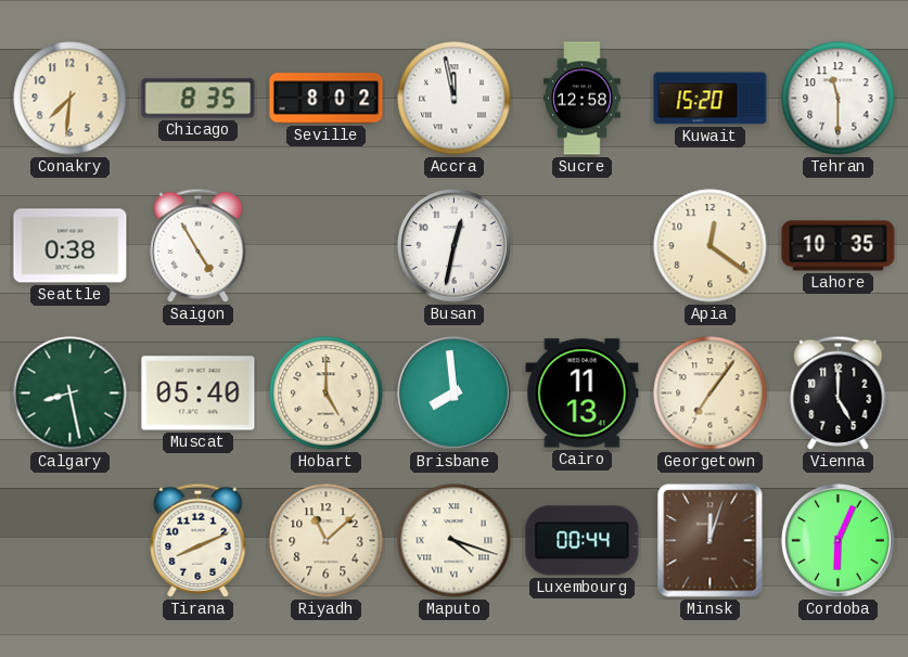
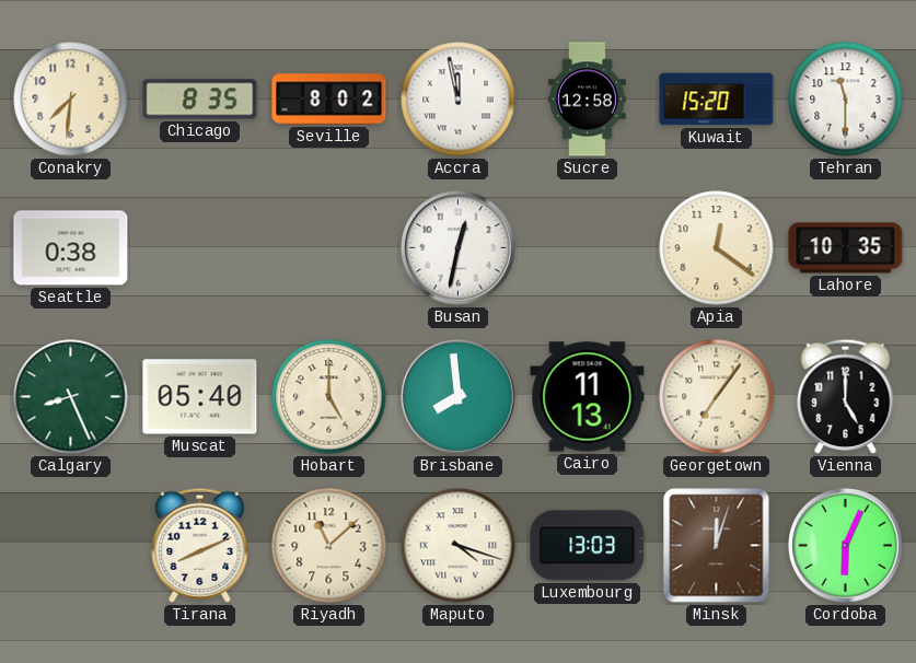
Saigon: 4:55 -> none (199, 245)
Calgary: 8:28 -> 8:26 (71, 397)
Luxembourg: 00:44 -> 13:03 (588, 546)
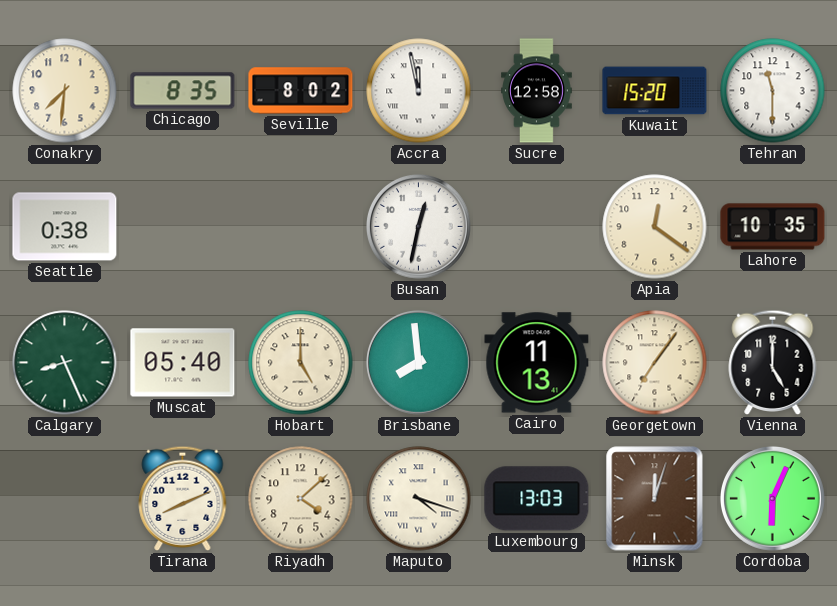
Riyadh: 11:08 -> 4:08 (301, 499)
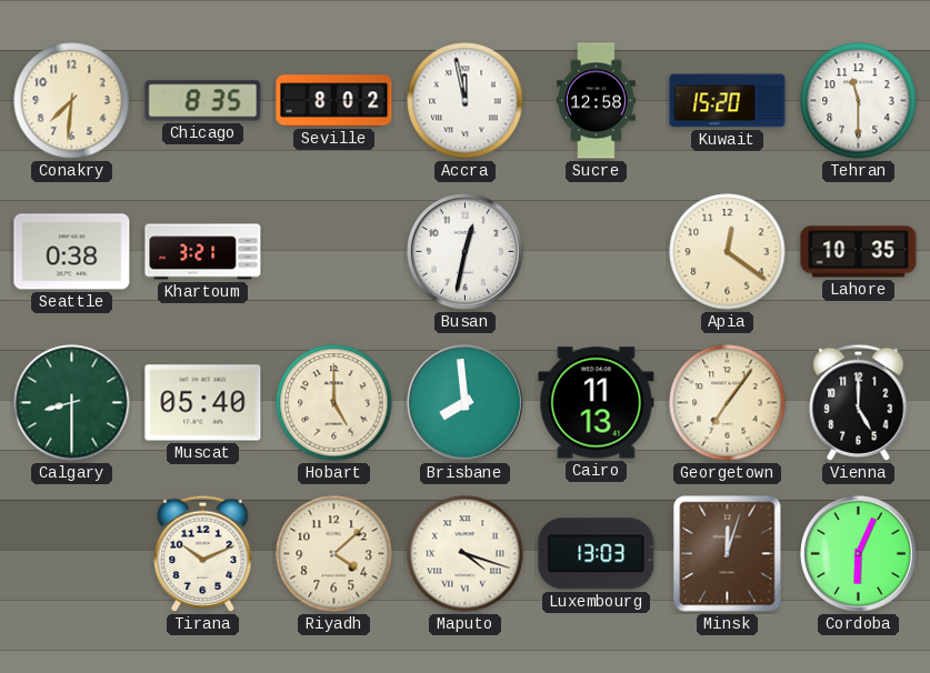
Khartoum: none -> 3:21 (203, 252)
Calgary: 8:26 -> 8:30 (72, 403)
Tirana: 8:11 -> 10:11 (203, 553)
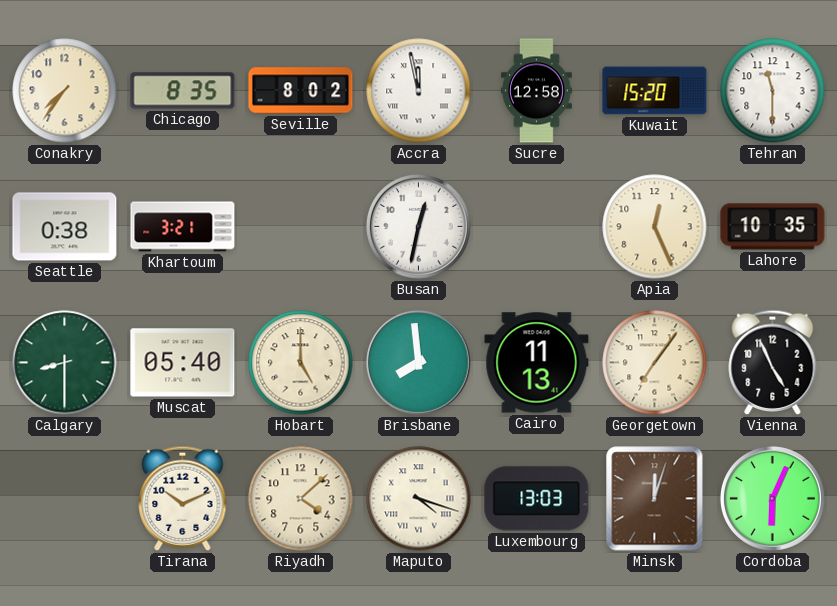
Conakry: 7:31 -> 7:36 (65, 91)
Apia: 12:21 -> 12:26 (655, 227)
Vienna: 5:00 -> 4:56 (773, 362)
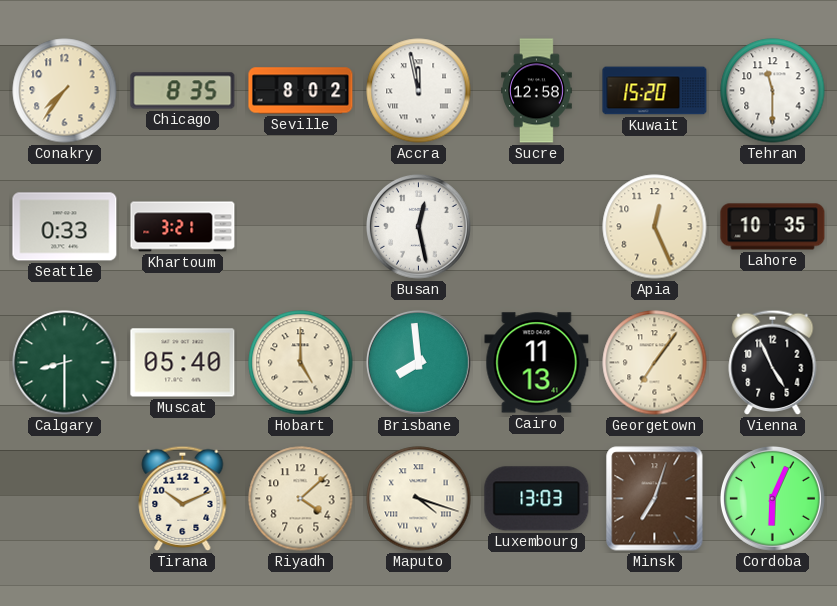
Seattle: 0:38 -> 0:33 (65, 227)
Busan: 12:32 -> 12:28 (418, 226)
Minsk: 12:03 -> 7:03 (655, 499)
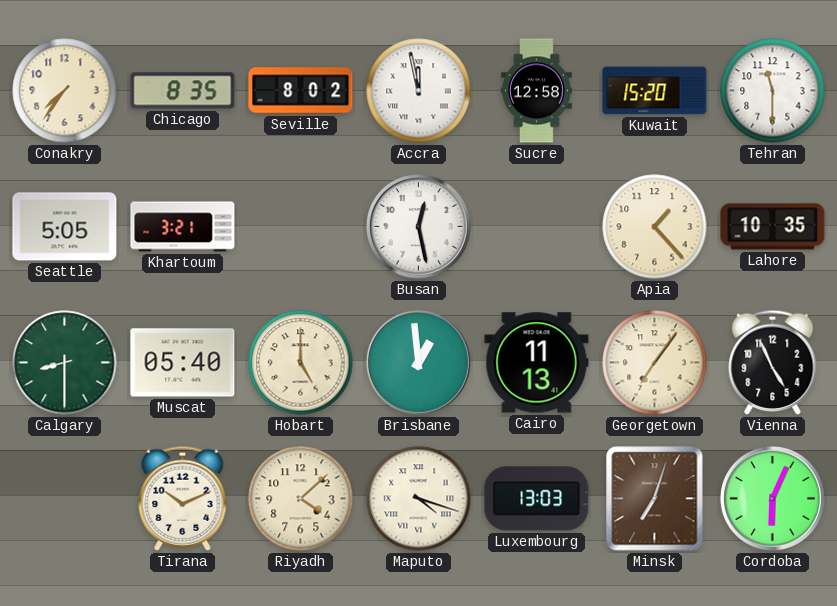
Seattle: 0:33 -> 5:05 (65, 227)
Apia: 12:26 -> 1:23 (655, 227)
Brisbane: 7:59 -> 12:59 (418, 362)
